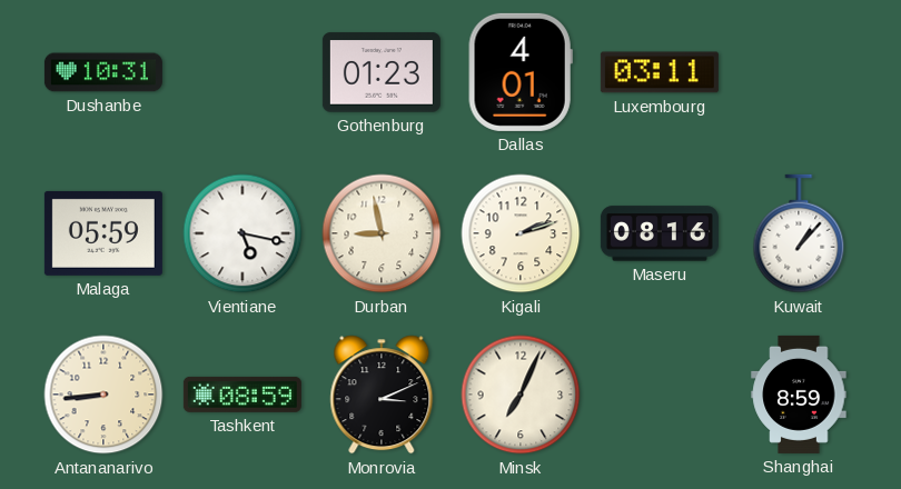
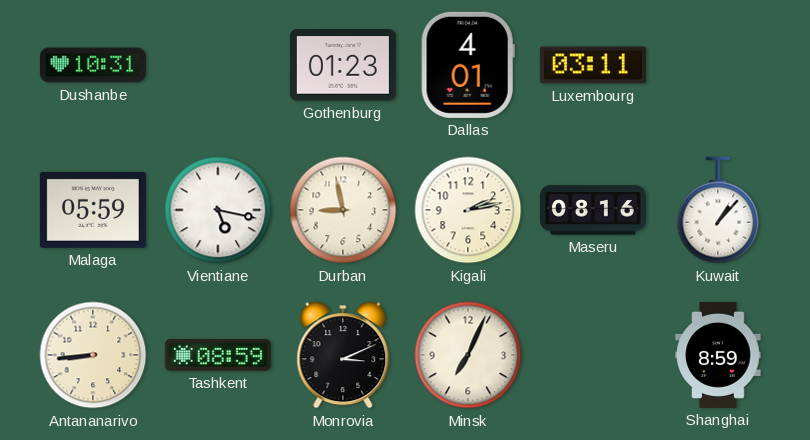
Kigali: 2:12 -> 2:13 (468, 210)
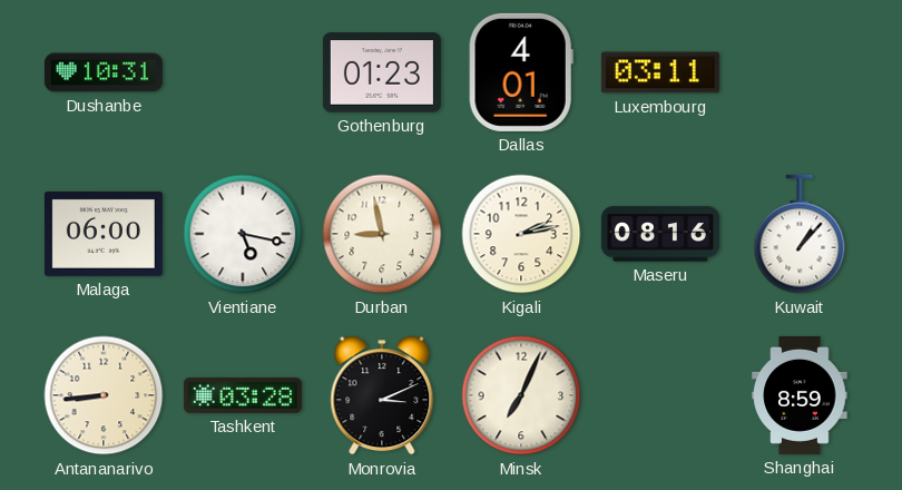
Malaga: 05:59 -> 06:00 (104, 234)
Tashkent: 08:59 -> 03:28 (243, 395)
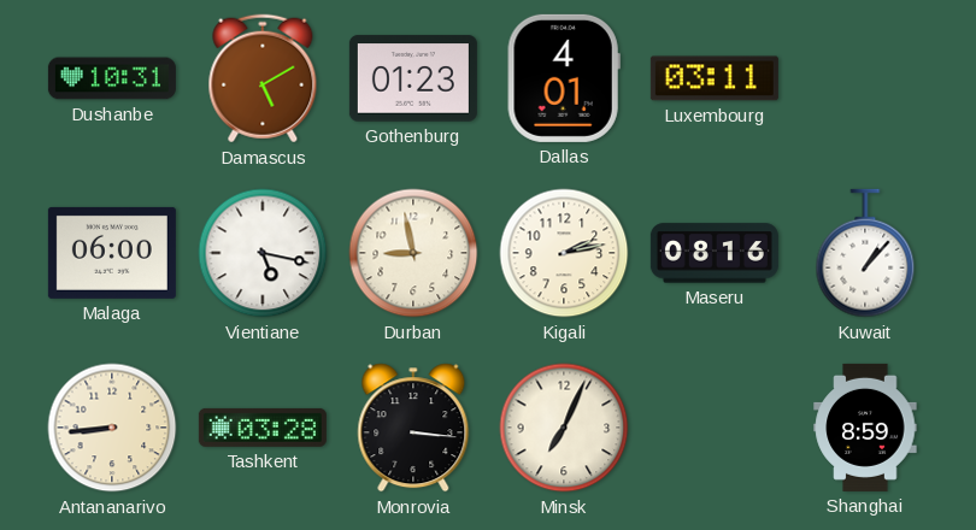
Damascus: none -> 5:10 (263, 78)
Monrovia: 3:11 -> 3:16 (413, 428)
